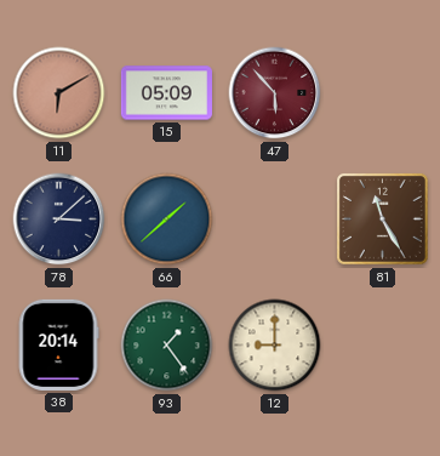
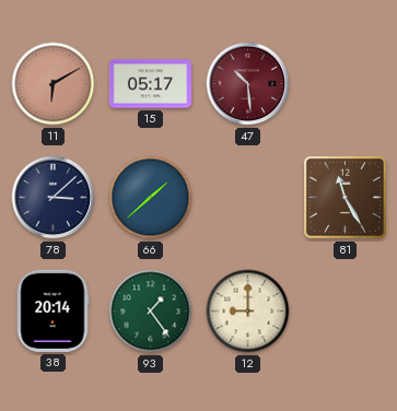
15: 05:09 -> 05:17 (150, 84)
47: 5:53 -> 10:29 (248, 84)
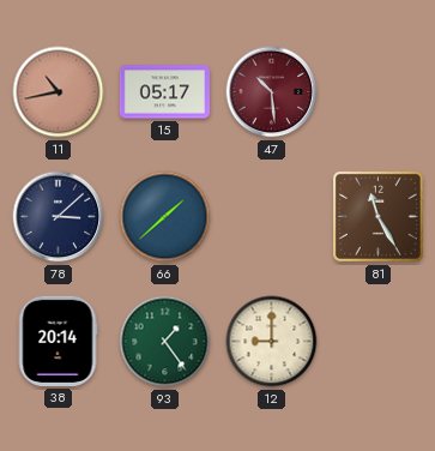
11: 6:10 -> 10:43 (59, 92)
